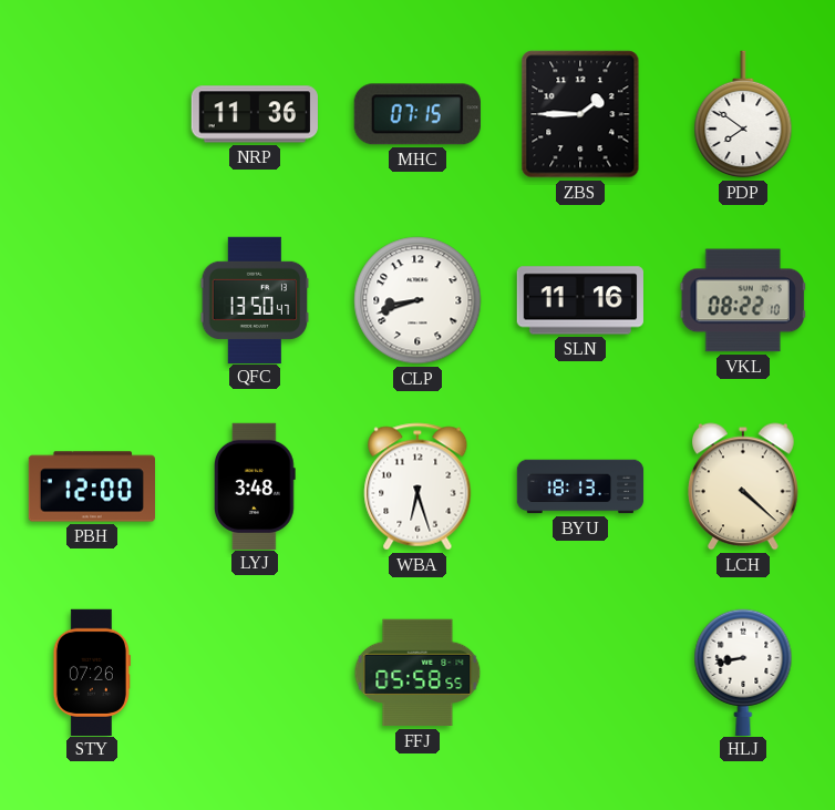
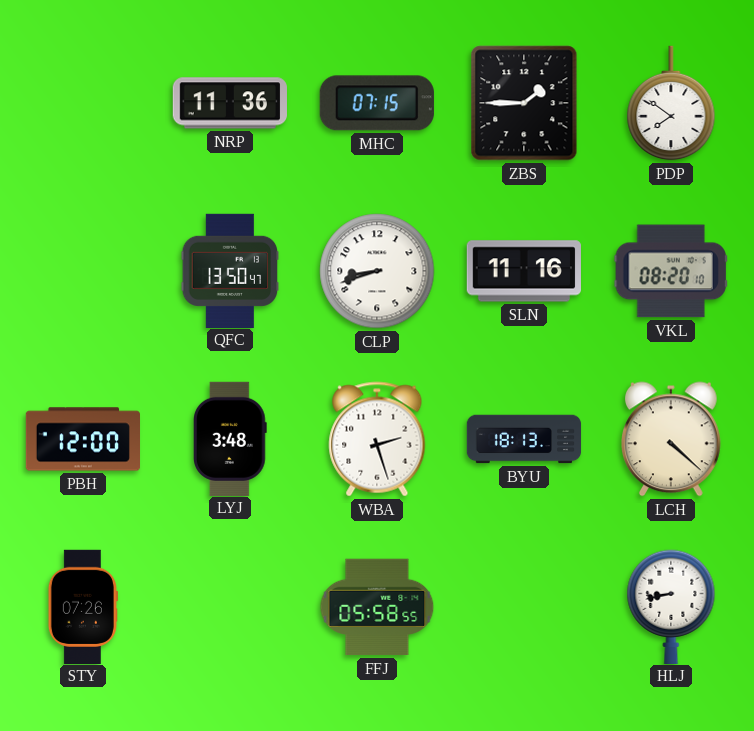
VKL: 08:22 -> 08:20 (671, 271)
WBA: 6:27 -> 2:27 (377, 439)
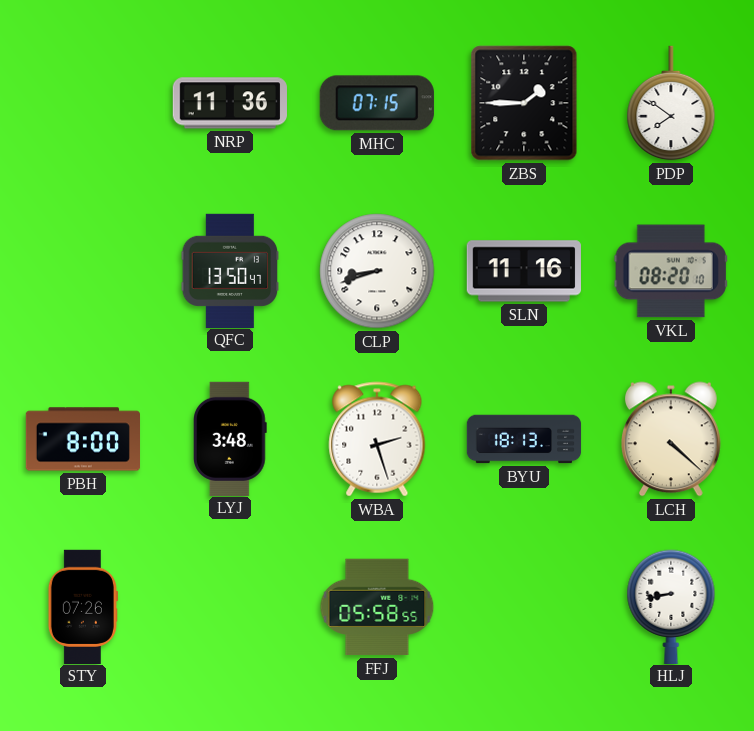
PBH: 12:00 -> 8:00 (82, 439)
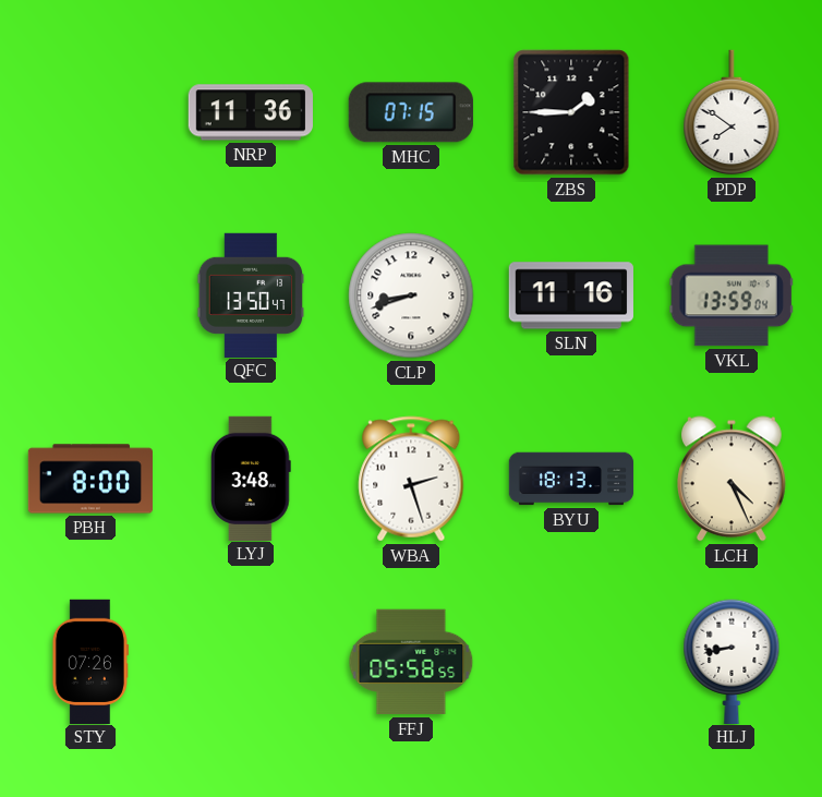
VKL: 08:20 -> 13:59 (732, 295)
LCH: 4:22 -> 4:26 (733, 479)
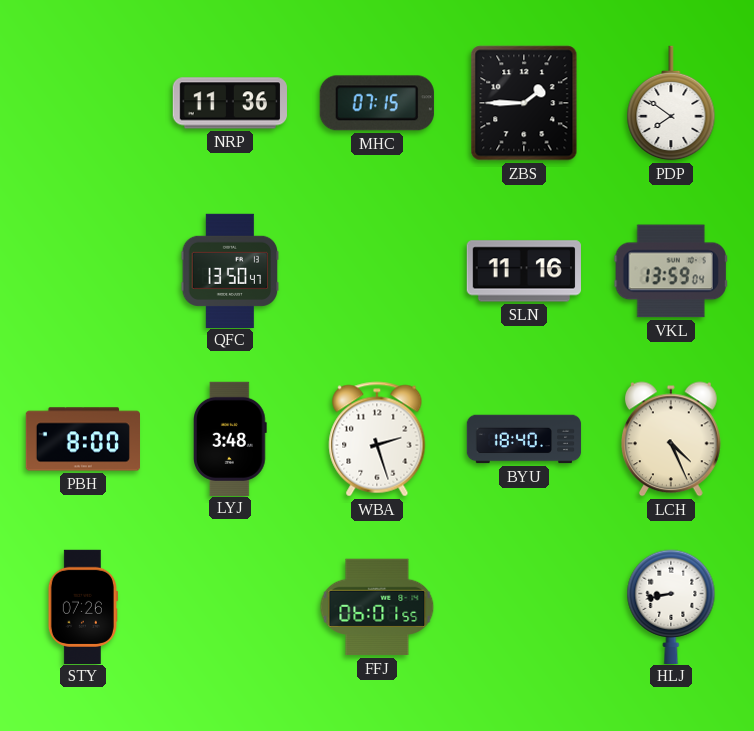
CLP: 8:42 -> none (411, 295)
BYU: 18:13 -> 18:40 (524, 439)
FFJ: 05:58 -> 06:01 (377, 607)
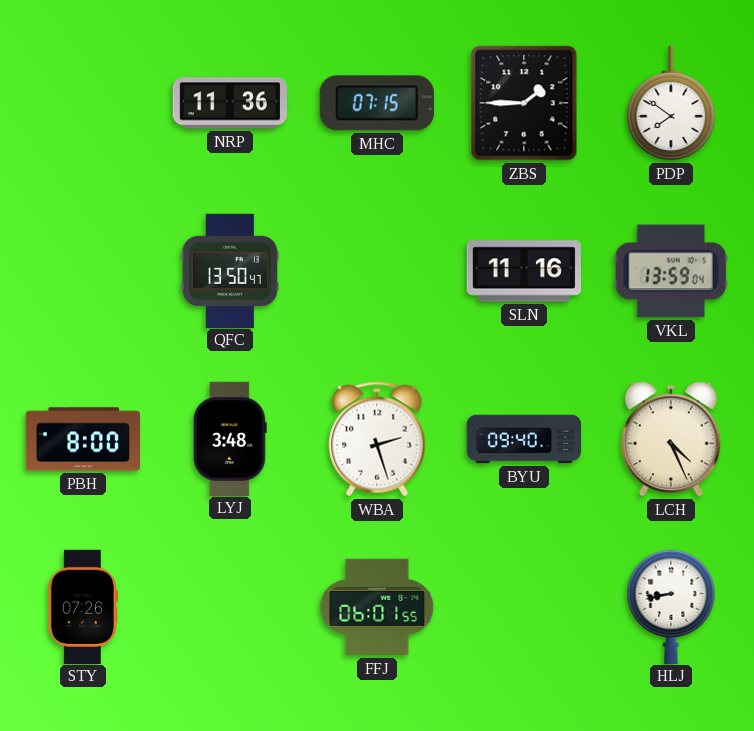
BYU: 18:40 -> 09:40 (524, 439)
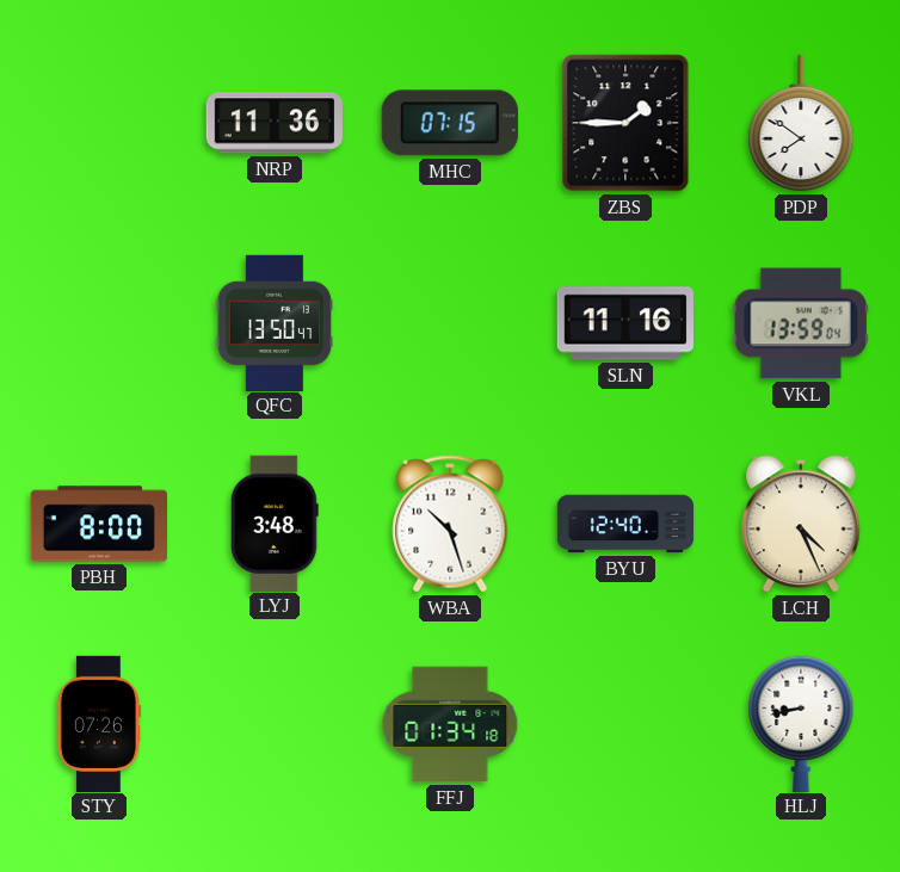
WBA: 2:27 -> 10:27 (450, 524)
BYU: 09:40 -> 12:40 (625, 524)
FFJ: 06:01 -> 01:34 (450, 724)
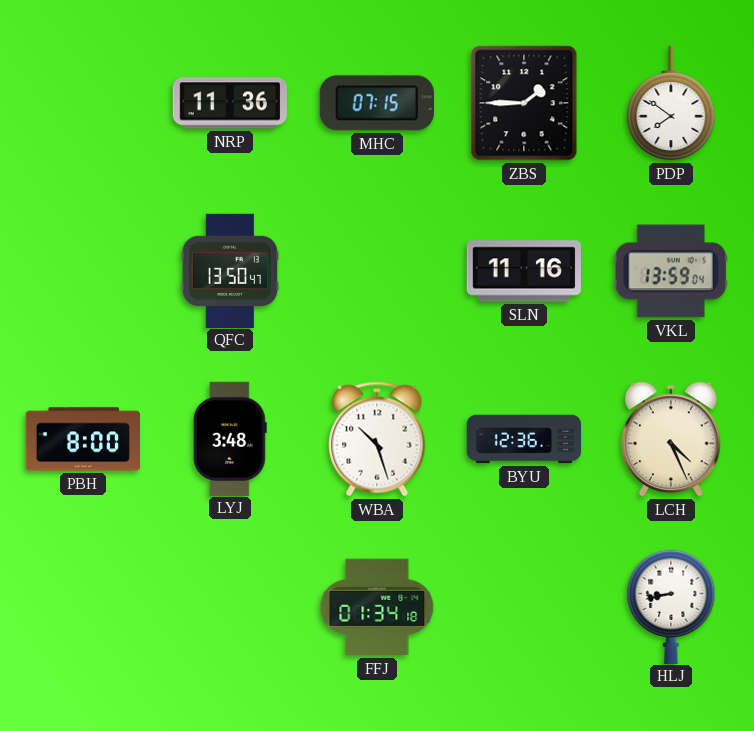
BYU: 12:40 -> 12:36 (524, 439)
STY: 07:26 -> none (99, 723)
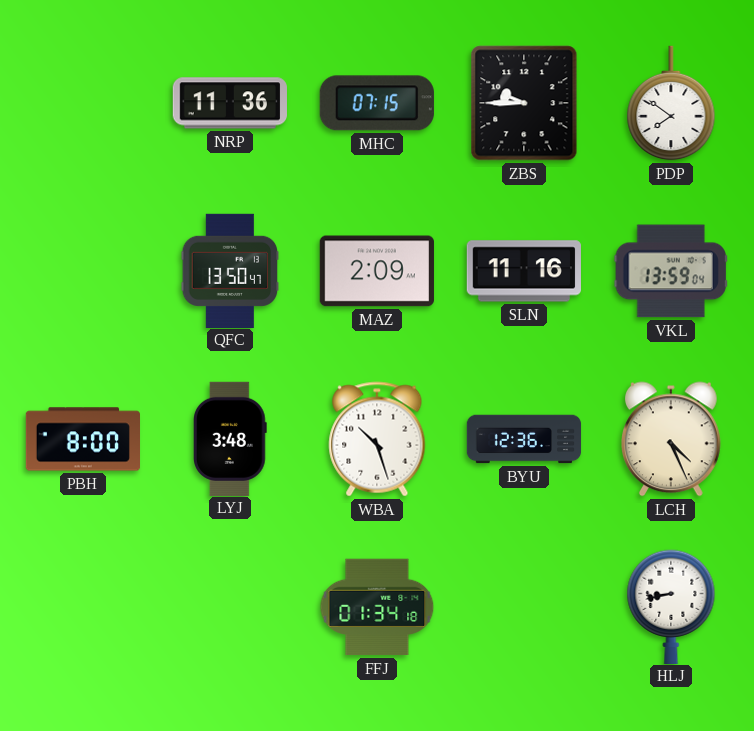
ZBS: 1:45 -> 9:45 (524, 103)
MAZ: none -> 2:09 (377, 271)
